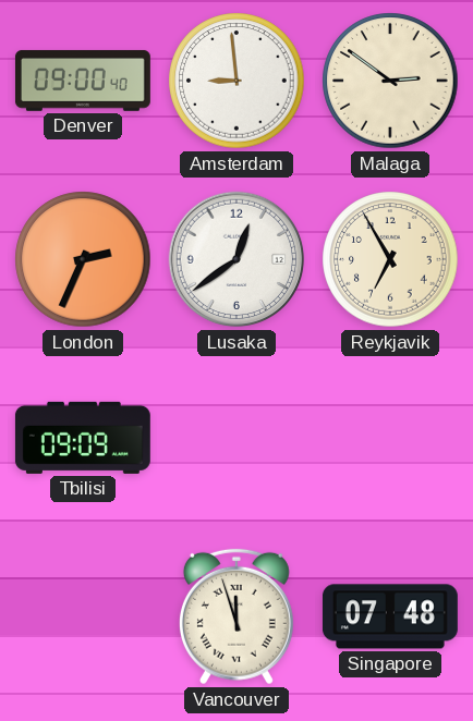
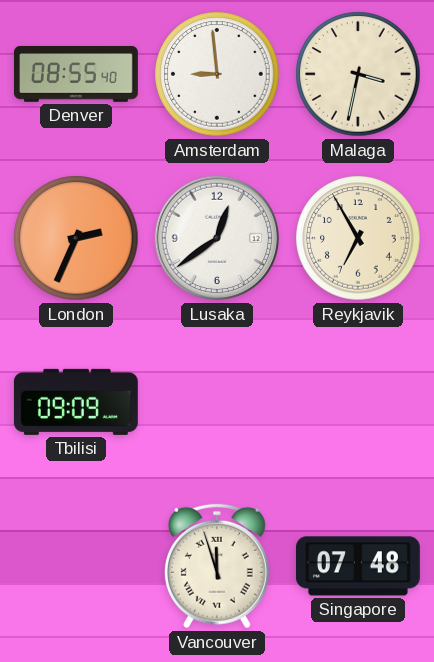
Denver: 09:00 -> 08:55 (76, 74)
Malaga: 2:51 -> 3:32 (358, 74)
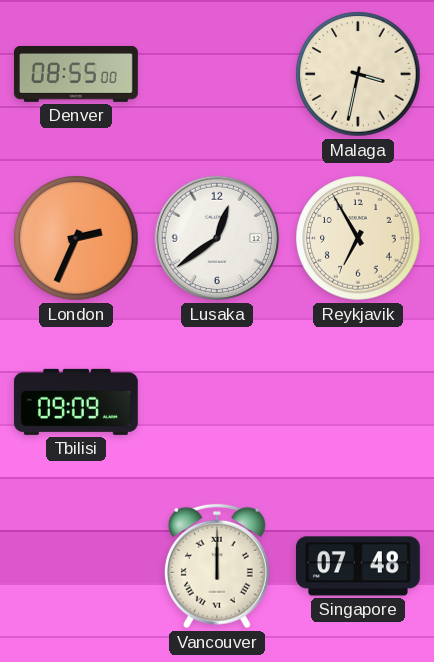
Denver: 08:55:40 -> 08:55:00 (76, 74)
Amsterdam: 8:59 -> none (217, 74)
Vancouver: 11:57 -> 12:00 (217, 566)
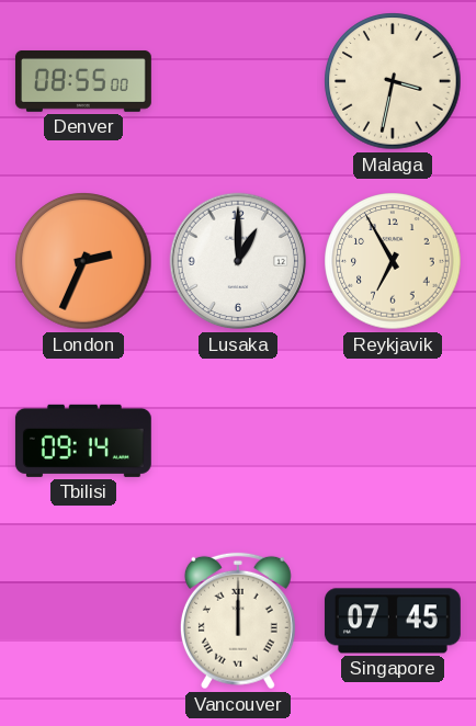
Lusaka: 12:39 -> 1:00 (238, 261)
Tbilisi: 09:09 -> 09:14 (83, 441)
Singapore: 07:48 -> 07:45 (393, 621)
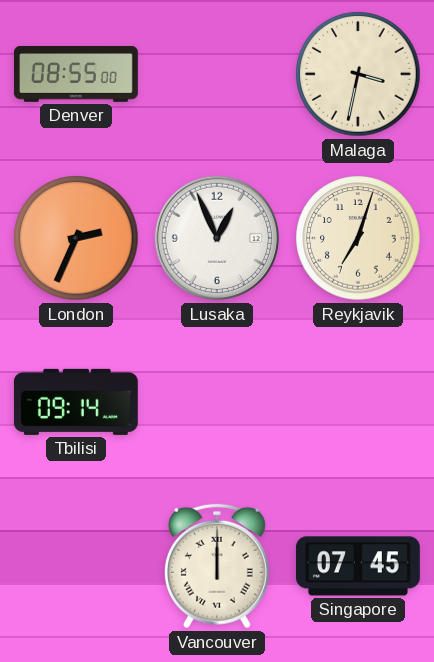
Lusaka: 1:00 -> 12:56 (217, 238)
Reykjavik: 6:55 -> 7:03 (358, 238)
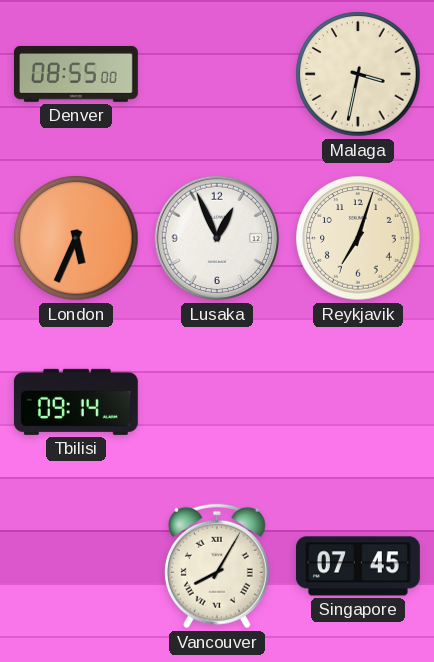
London: 2:34 -> 5:34 (76, 238)
Vancouver: 12:00 -> 8:05 (217, 566)
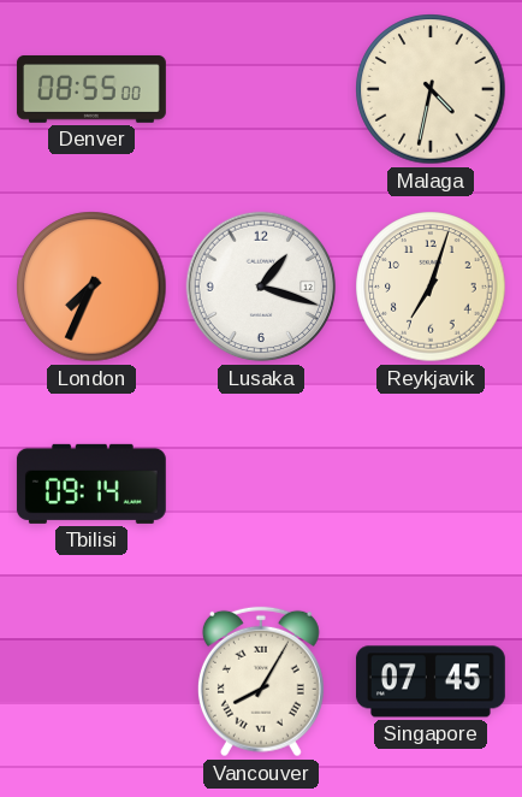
Malaga: 3:32 -> 4:32 (431, 89)
London: 5:34 -> 7:34 (91, 287)
Lusaka: 12:56 -> 1:18 (261, 287)
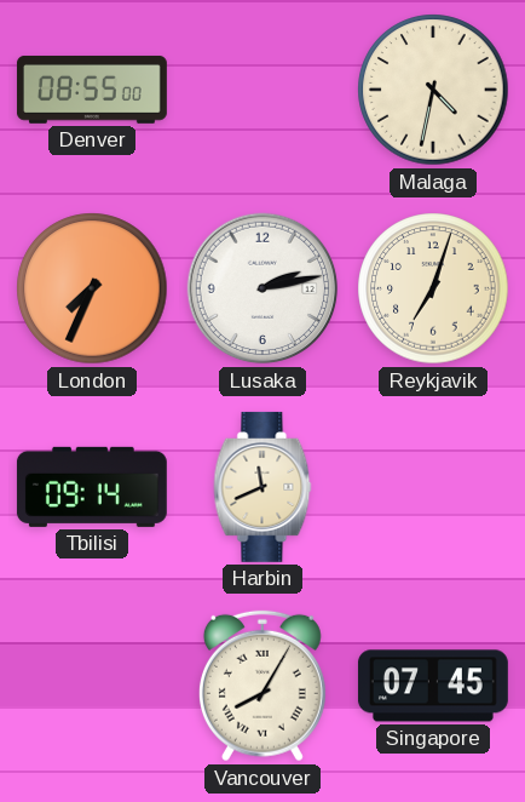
Lusaka: 1:18 -> 2:13 (262, 288)
Harbin: none -> 11:41 (262, 487)
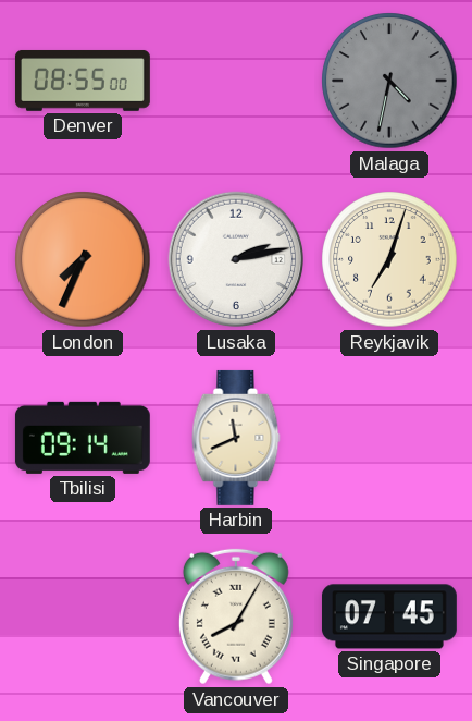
Malaga dial: cream -> grey (389, 81)
